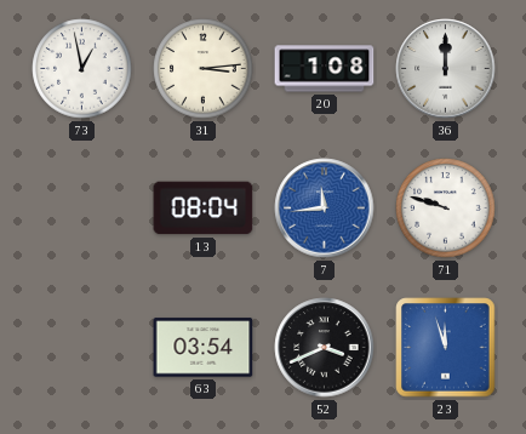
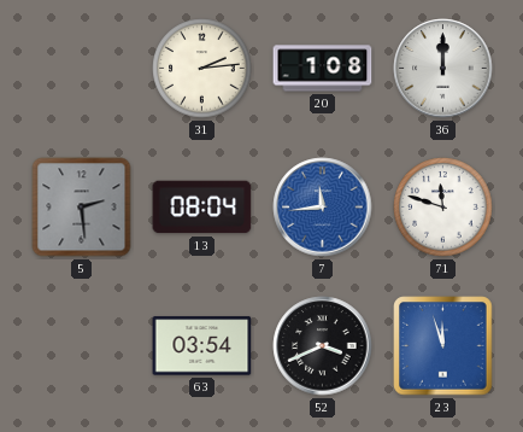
73: 12:58 -> none (82, 69)
31: 3:14 -> 2:14 (202, 69)
5: none -> 2:29 (82, 208)
71: 9:48 -> 11:48 (443, 208)
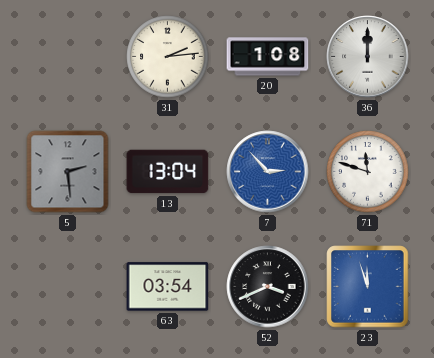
13: 08:04 -> 13:04 (168, 172)
7: 11:44 -> 2:53 (268, 172)
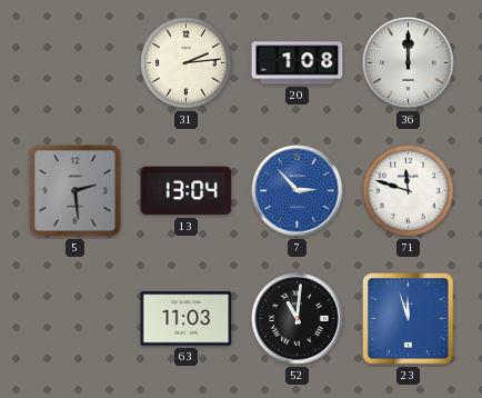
63: 03:54 -> 11:03 (187, 319)
52: 3:41 -> 11:01 (298, 319)
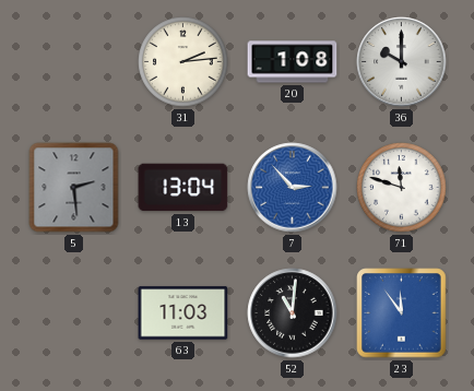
36: 12:00 -> 10:00 (402, 62)
23: 11:57 -> 11:54 (402, 313)
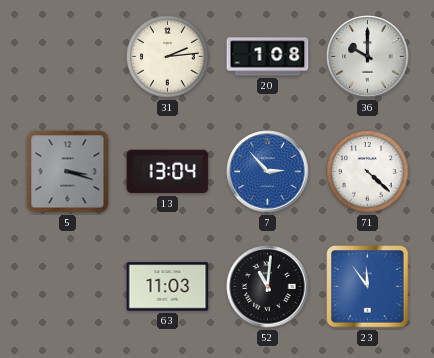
5: 2:29 -> 3:18 (68, 172)
71: 11:48 -> 4:22 (368, 172)
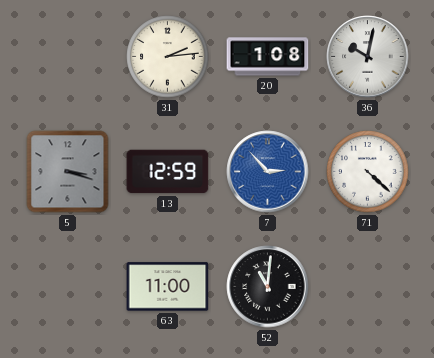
36: 10:00 -> 10:02 (368, 57)
13: 13:04 -> 12:59 (168, 172)
63: 11:03 -> 11:00 (168, 287)
23: 11:54 -> none (368, 287)
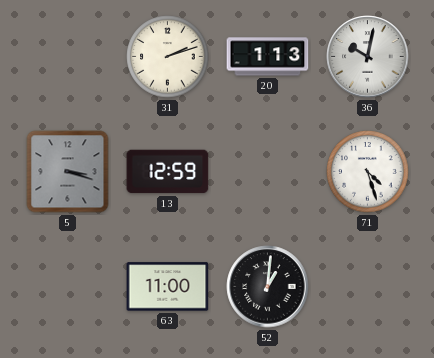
31: 2:14 -> 2:12 (168, 57)
20: 1:08 -> 1:13 (268, 57)
7: 2:53 -> none (268, 172)
71: 4:22 -> 4:27 (368, 172)
52: 11:01 -> 1:01 (268, 287)
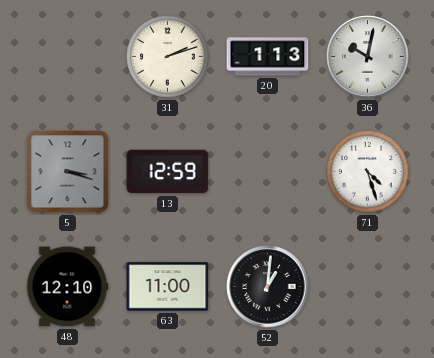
48: none -> 12:10 (67, 287)
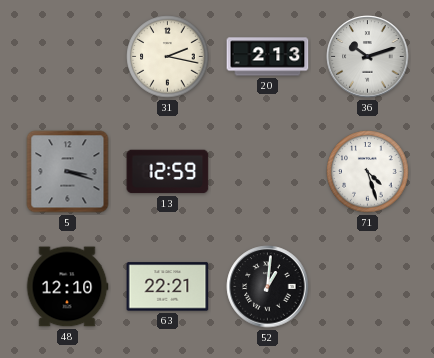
31: 2:12 -> 2:17 (168, 57)
20: 1:13 -> 2:13 (268, 57)
36: 10:02 -> 10:12 (368, 57)
63: 11:00 -> 22:21 (168, 287)
